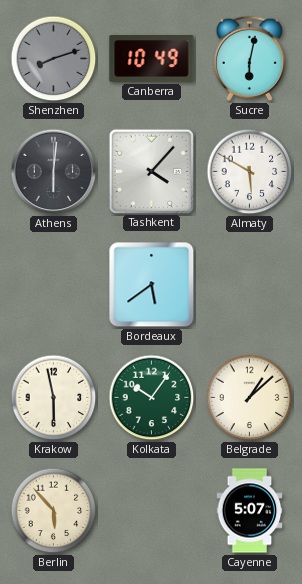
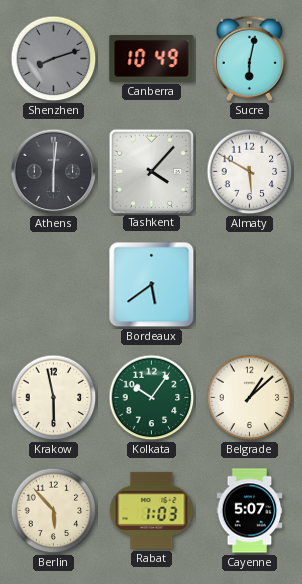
Rabat: none -> 1:03 (152, 510)
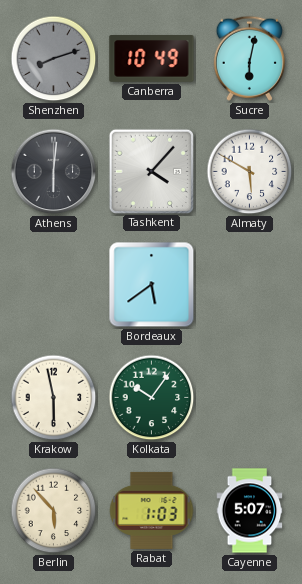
Belgrade: 1:08 -> none (250, 398)
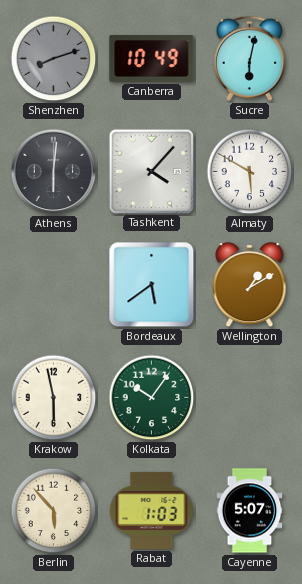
Wellington: none -> 1:10 (250, 285)
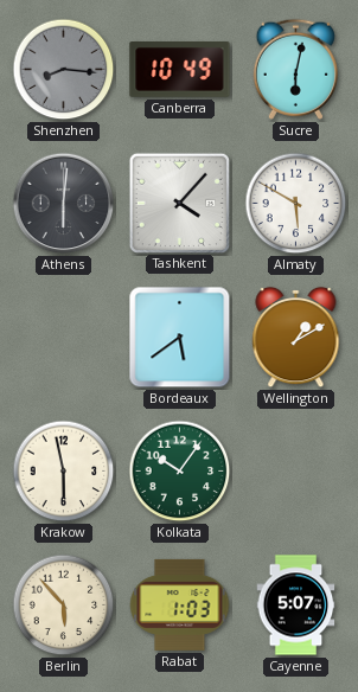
Shenzhen: 8:12 -> 8:16 (64, 70)
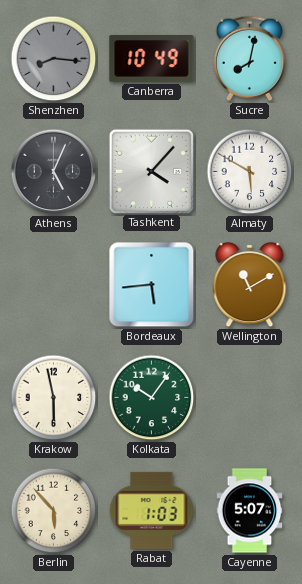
Sucre: 6:02 -> 8:02 (249, 58)
Athens: 6:01 -> 5:04 (54, 172)
Bordeaux: 5:39 -> 5:44 (152, 285)
Wellington: 1:10 -> 11:10 (250, 285)
